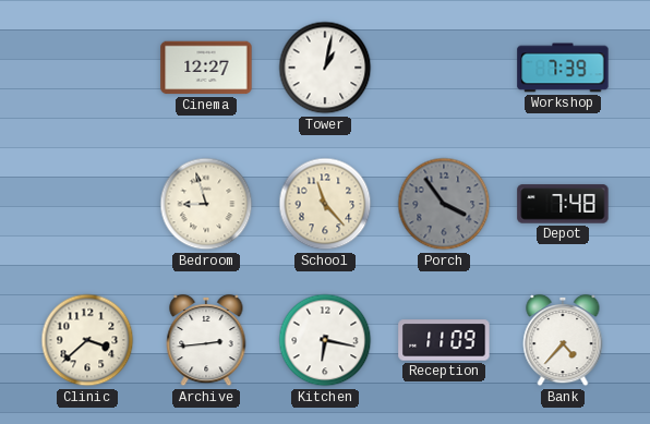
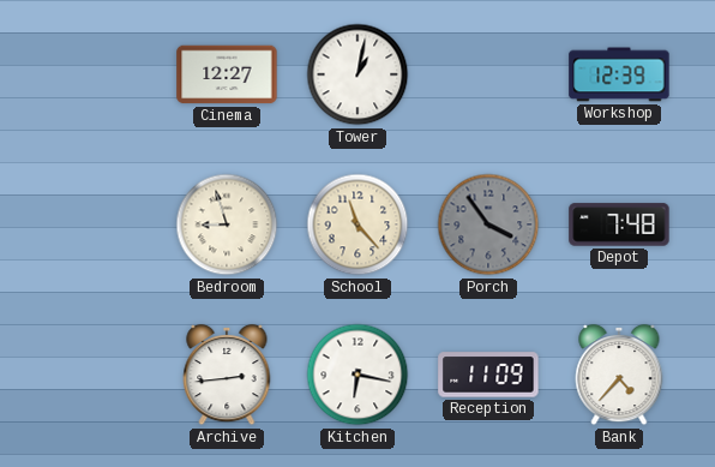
Workshop: 7:39 -> 12:39 (619, 74)
Clinic: 3:38 -> none (87, 340)
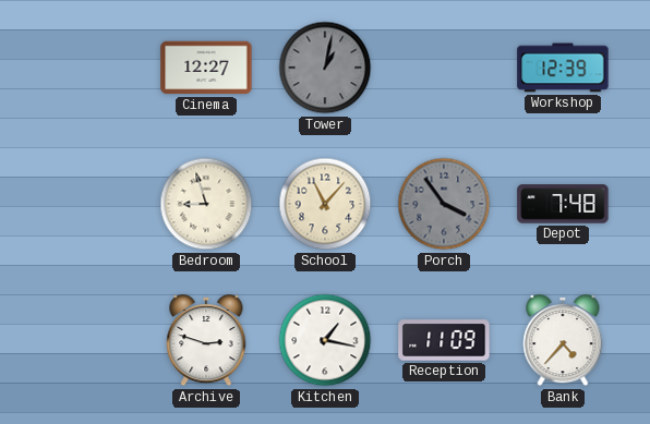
Tower dial: white -> grey (325, 68)
School: 11:23 -> 11:07 (325, 204)
Archive: 2:44 -> 2:48 (206, 340)
Kitchen: 6:17 -> 1:17 (325, 340)
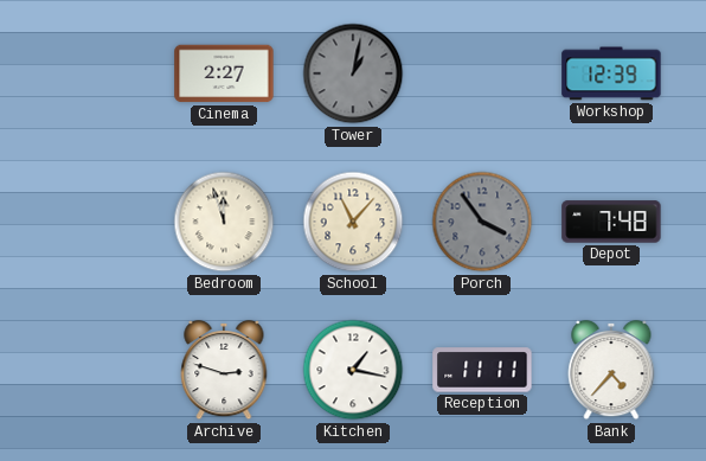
Cinema: 12:27 -> 2:27 (224, 73)
Bedroom: 8:57 -> 11:57 (224, 222)
Reception: 11:09 -> 11:11 (482, 370)
